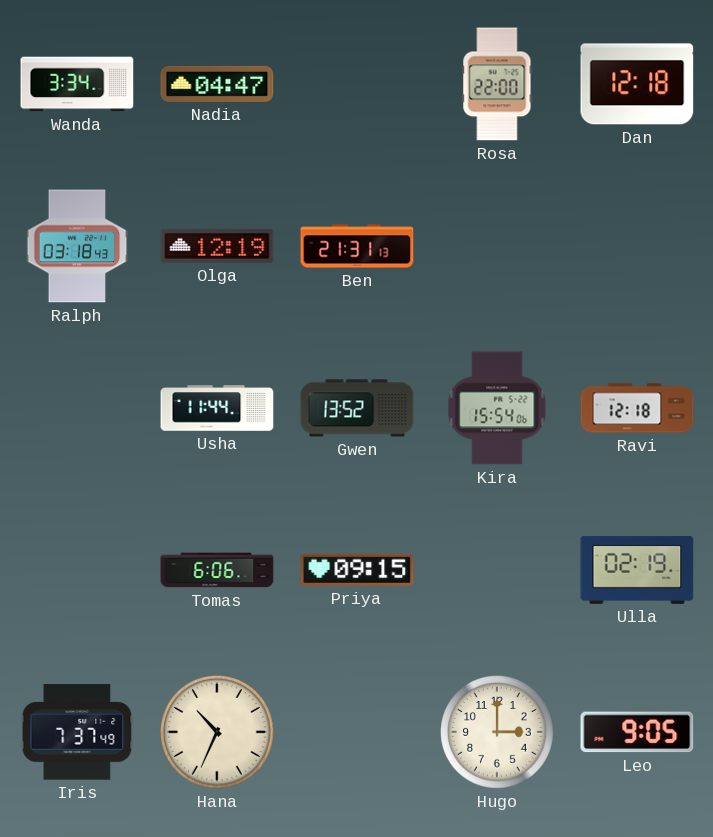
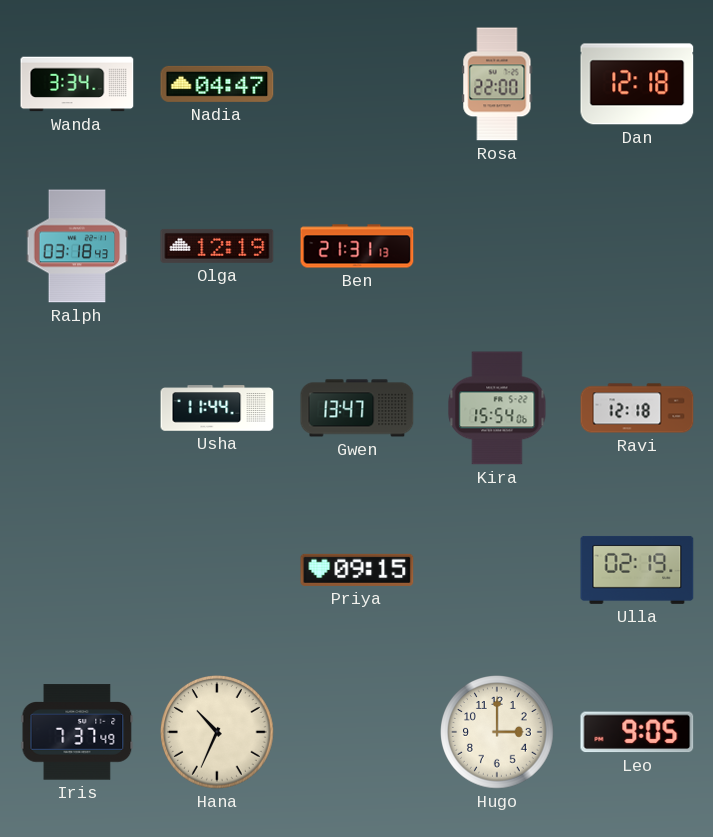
Gwen: 13:52 -> 13:47 (357, 408)
Tomas: 6:06 -> none (217, 570)
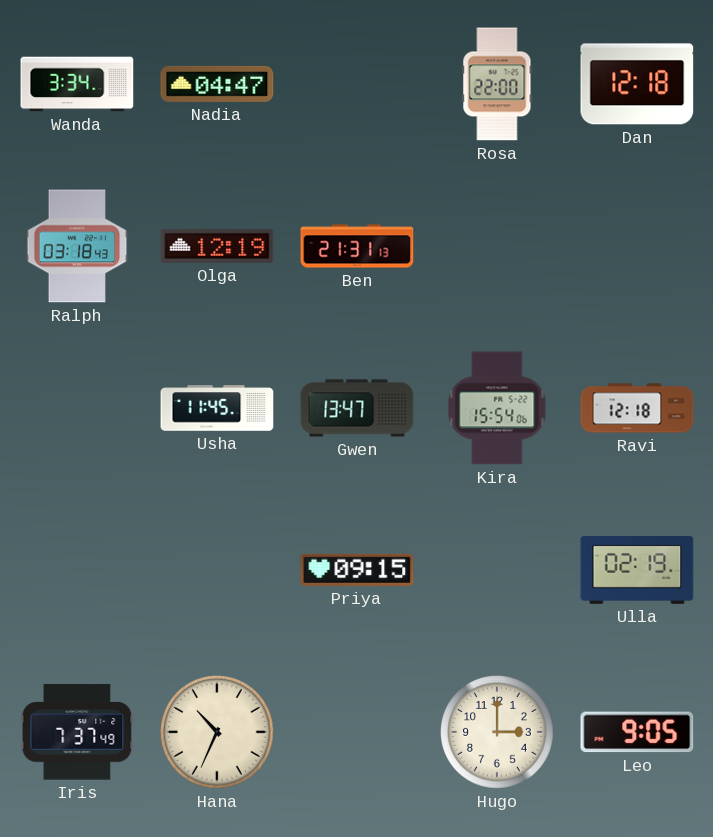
Usha: 11:44 -> 11:45 (217, 408)
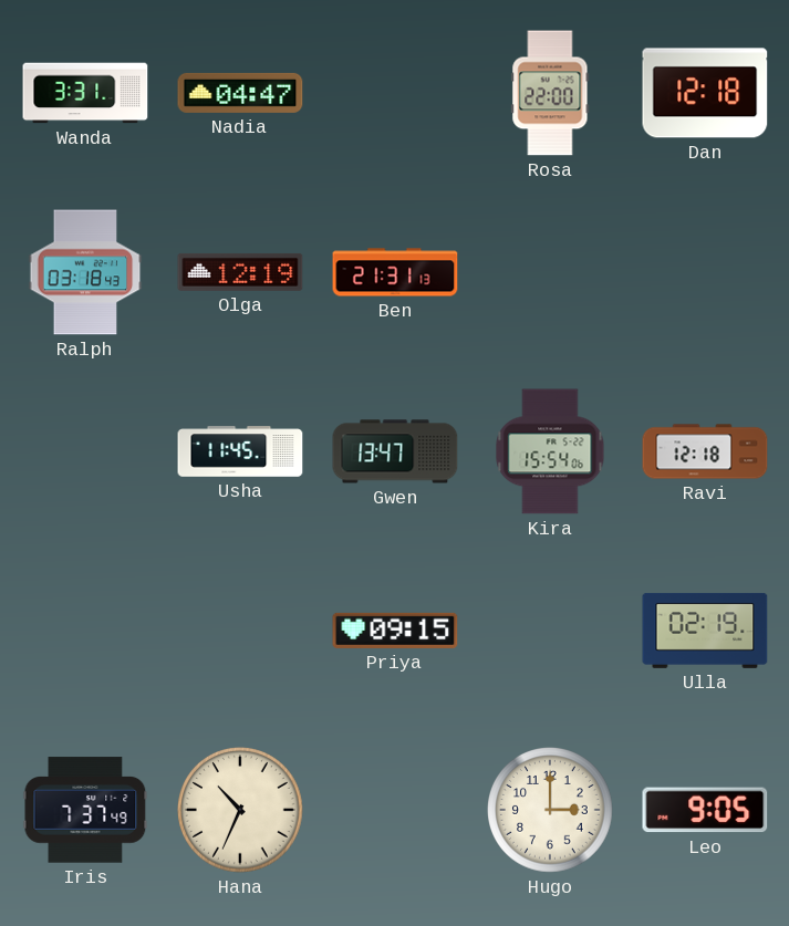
Wanda: 3:34 -> 3:31 (85, 93)
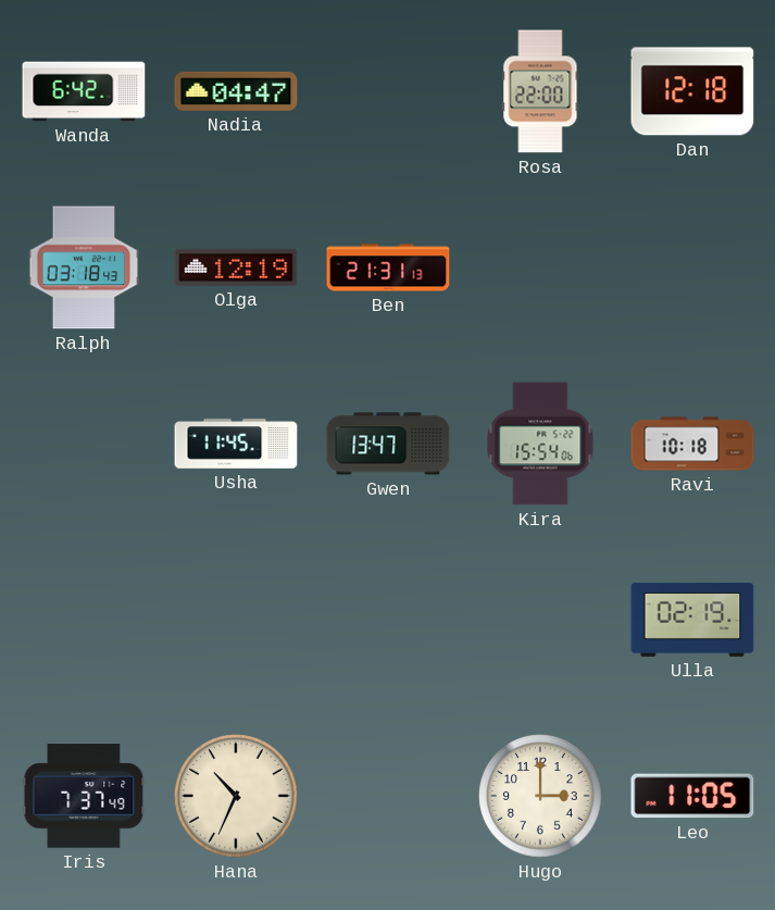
Wanda: 3:31 -> 6:42 (84, 91)
Ravi: 12:18 -> 10:18 (692, 444)
Priya: 09:15 -> none (395, 631)
Leo: 9:05 -> 11:05 (692, 796)
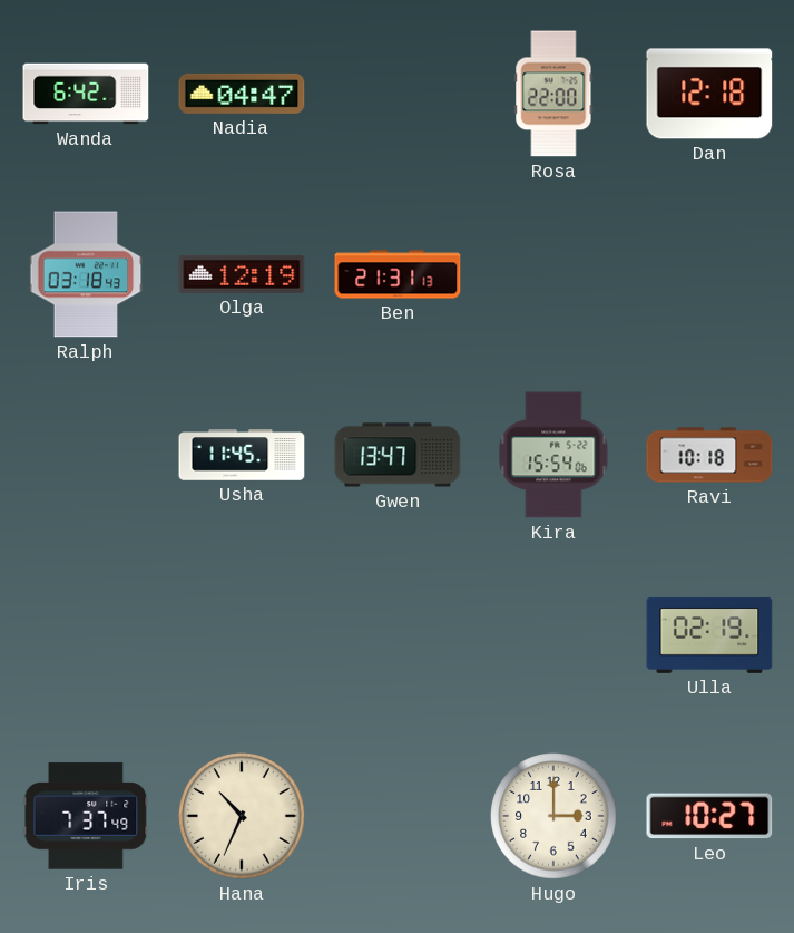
Leo: 11:05 -> 10:27 (709, 816)
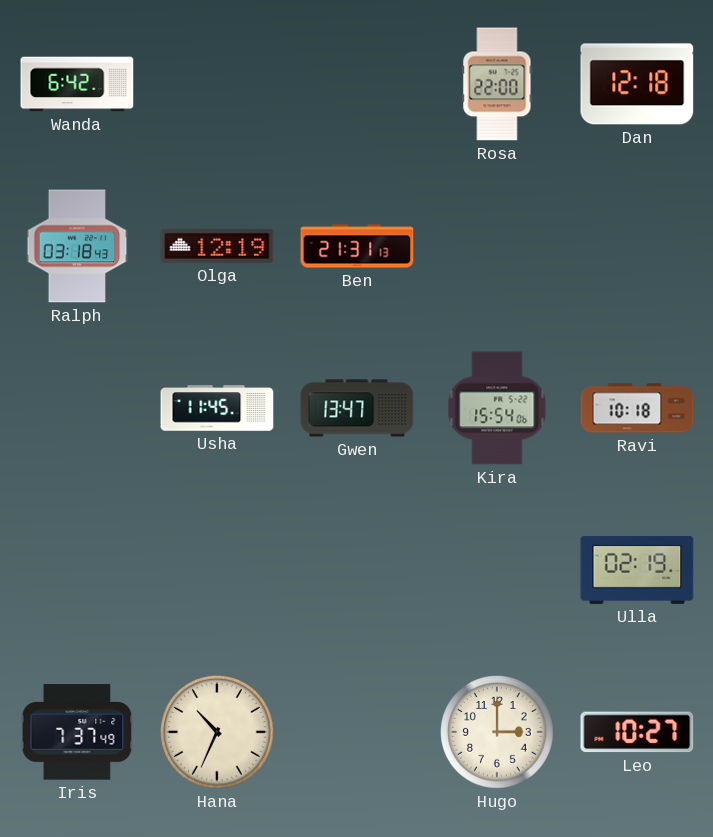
Nadia: 04:47 -> none (242, 94)
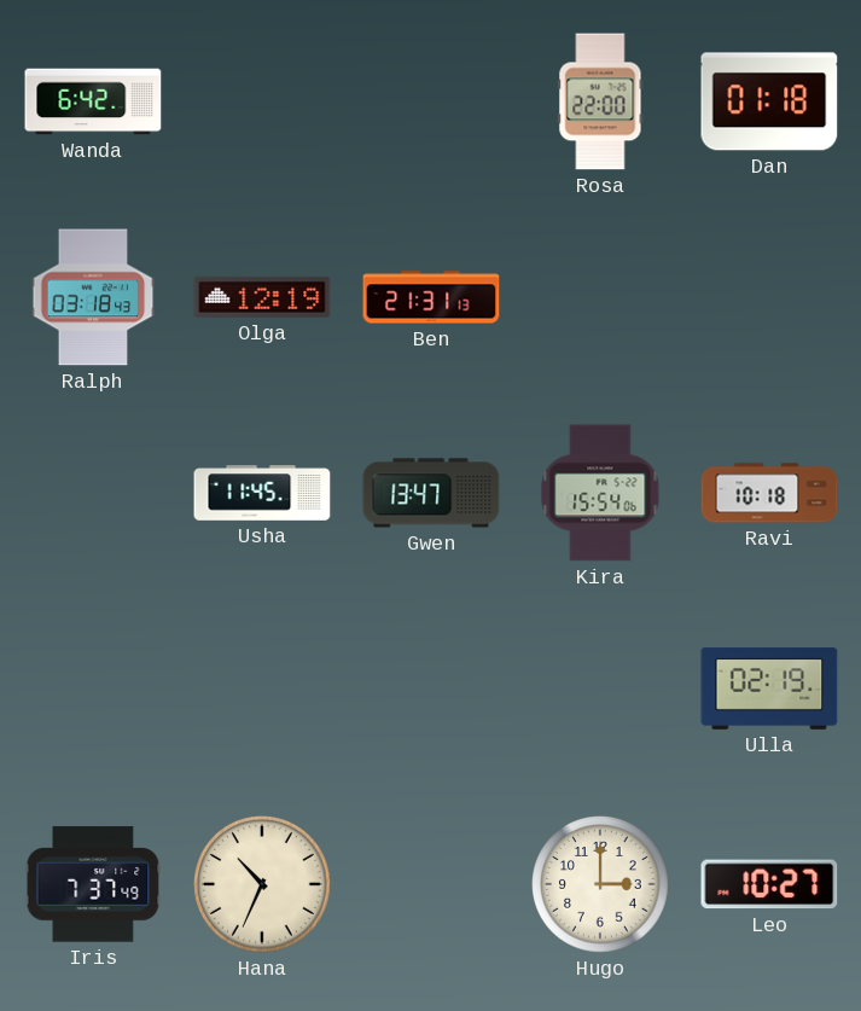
Dan: 12:18 -> 01:18 (769, 101)
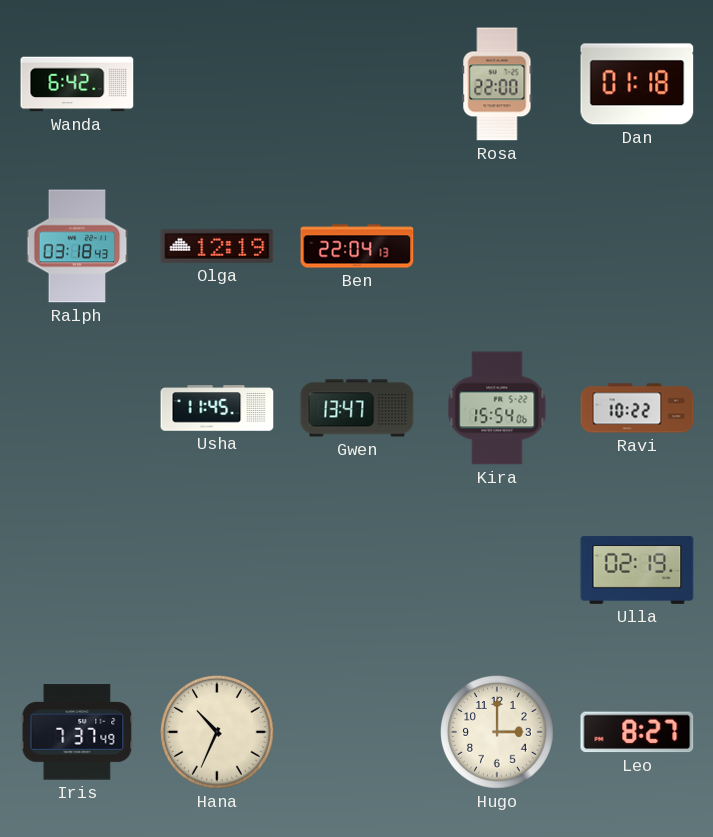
Ben: 21:31 -> 22:04 (357, 246)
Ravi: 10:18 -> 10:22 (637, 408)
Leo: 10:27 -> 8:27 (637, 732)
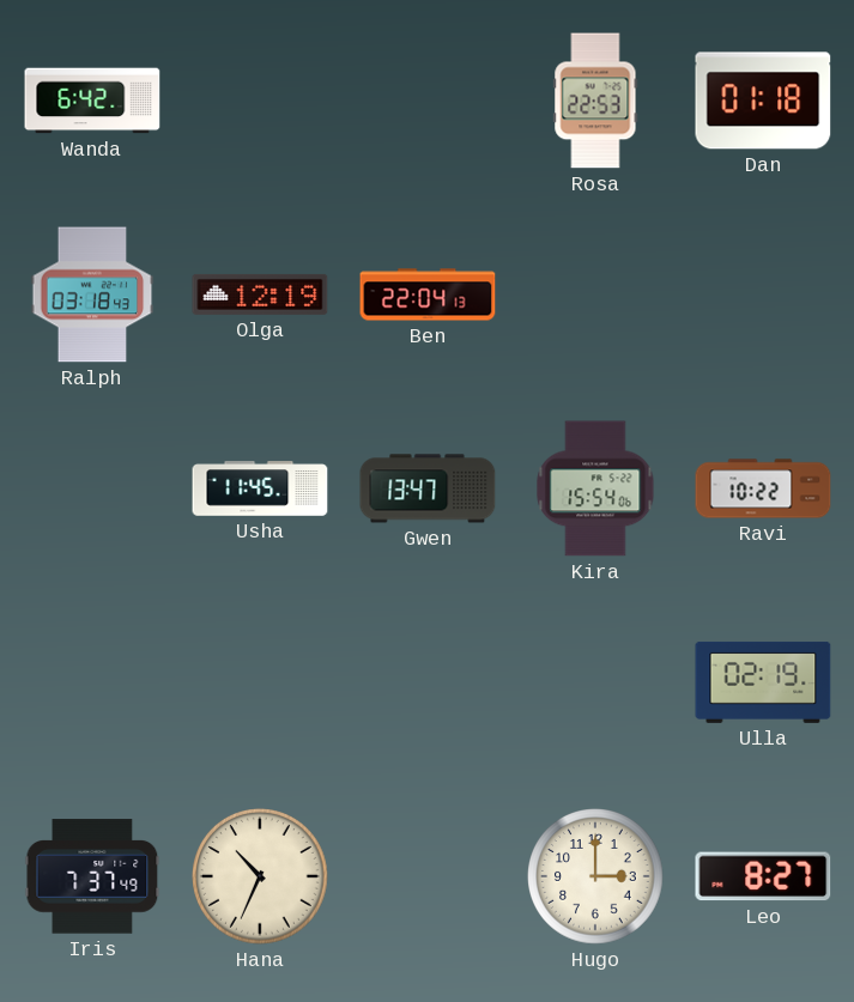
Rosa: 22:00 -> 22:53 (595, 101)
